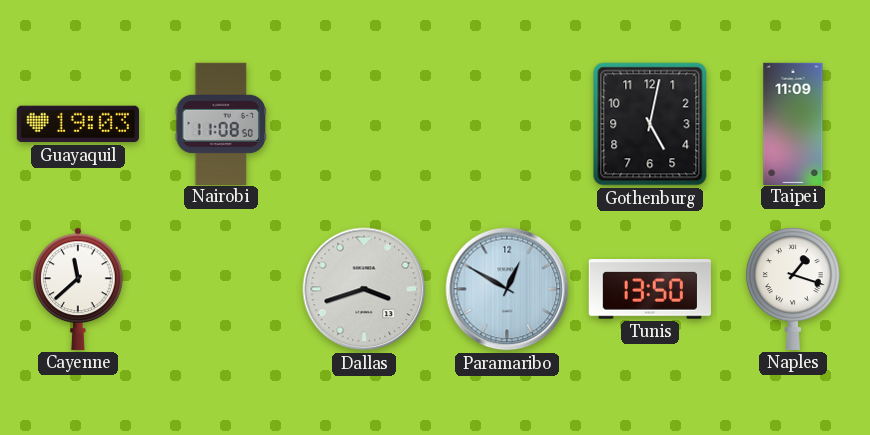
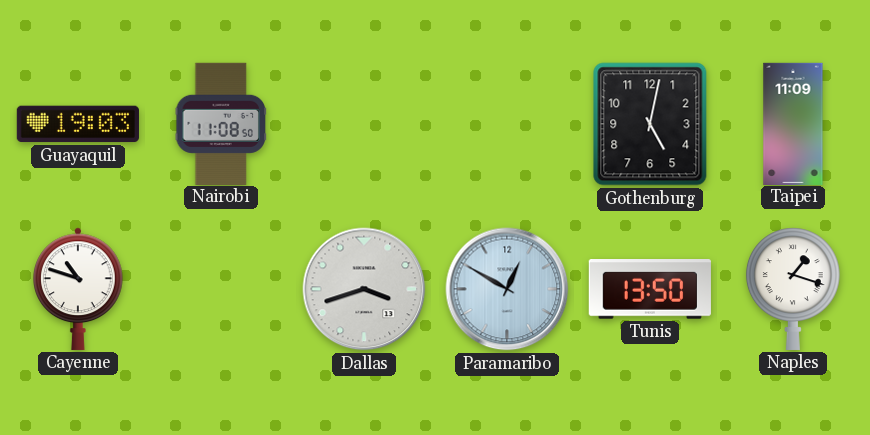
Cayenne: 11:38 -> 10:48 (79, 289)
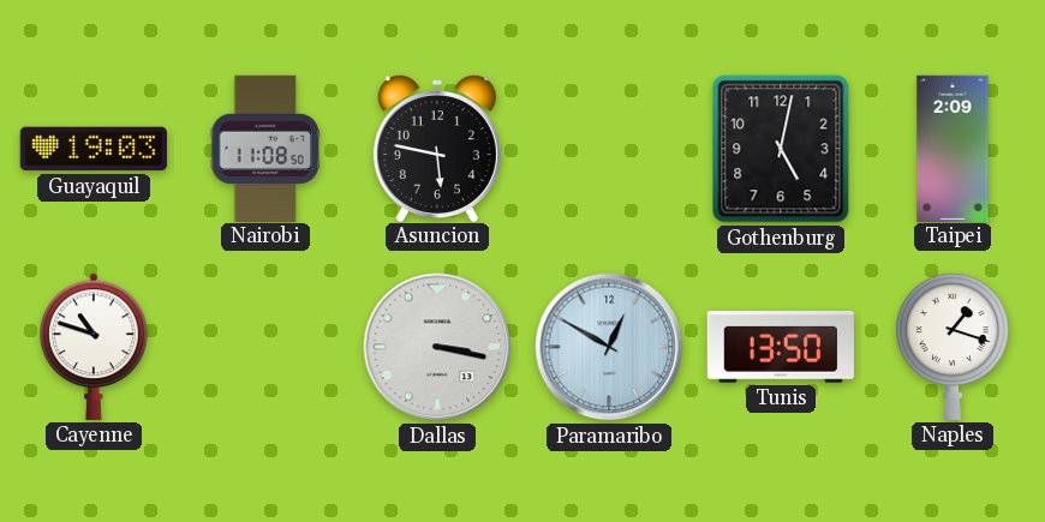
Asuncion: none -> 5:47 (437, 149)
Taipei: 11:09 -> 2:09 (953, 148)
Dallas: 3:42 -> 3:17 (437, 347)
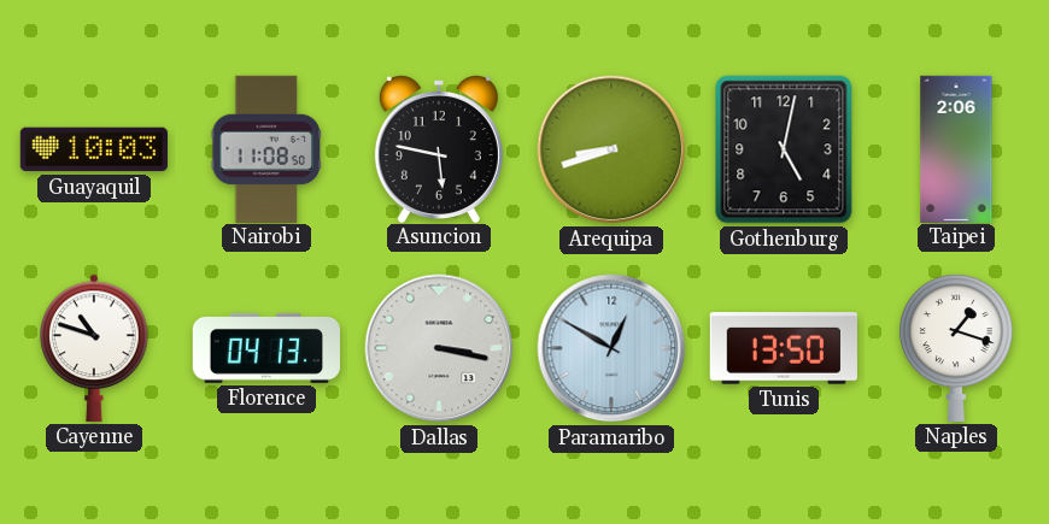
Guayaquil: 19:03 -> 10:03 (94, 149)
Arequipa: none -> 8:42 (611, 149)
Taipei: 2:09 -> 2:06 (956, 148)
Florence: none -> 04:13 (266, 348)
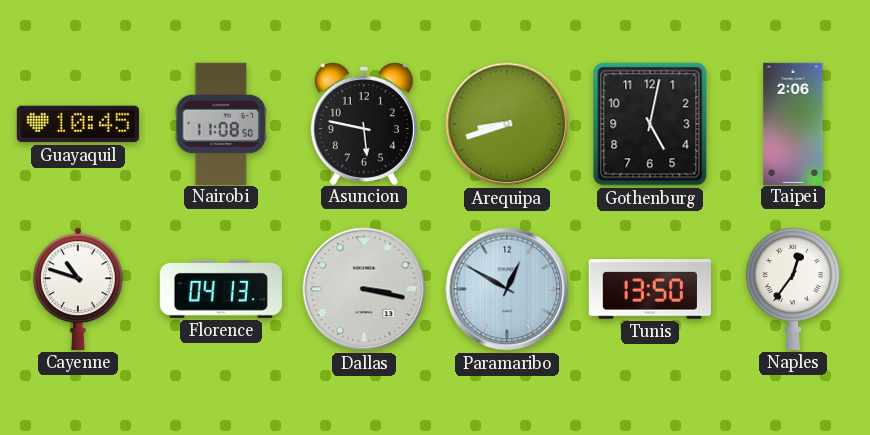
Guayaquil: 10:03 -> 10:45 (78, 124)
Naples: 1:18 -> 12:36 (793, 289)
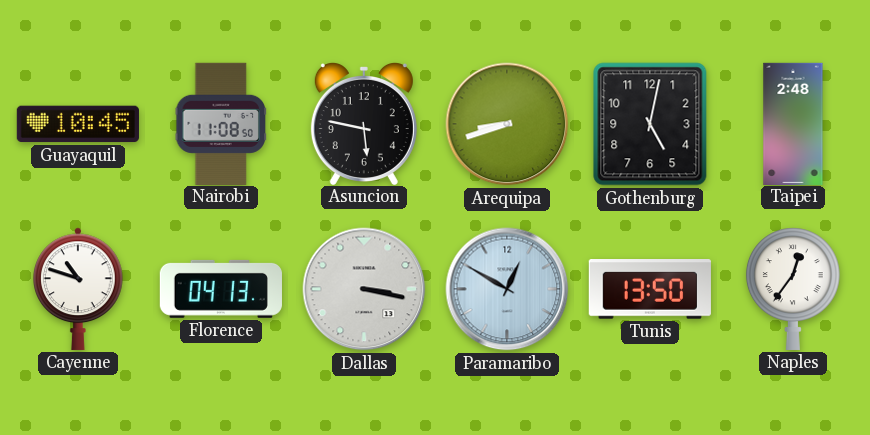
Taipei: 2:06 -> 2:48 (793, 123)
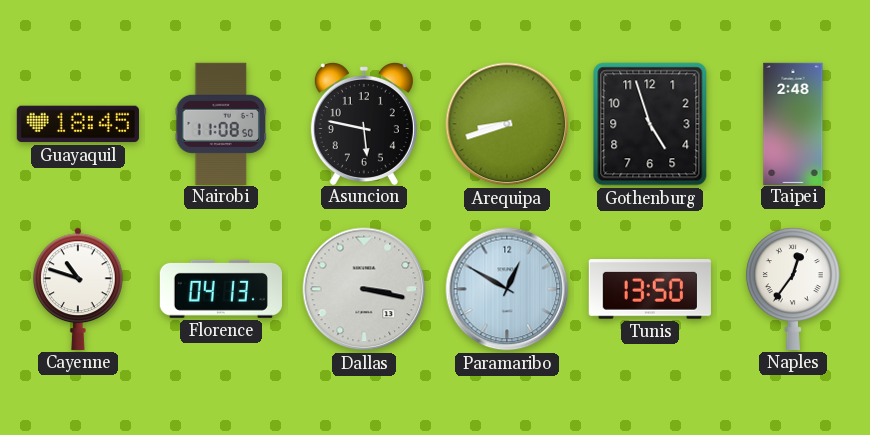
Guayaquil: 10:45 -> 18:45 (78, 124)
Gothenburg: 5:02 -> 4:57 (650, 124)
